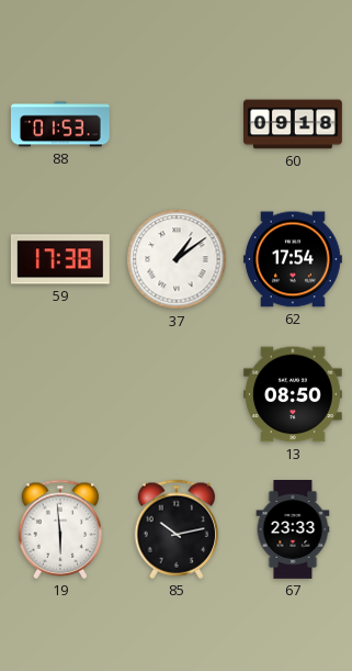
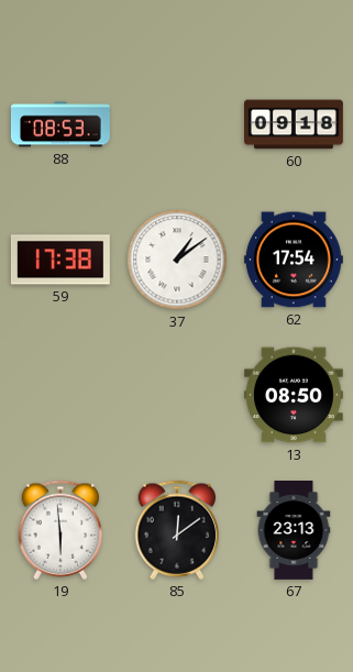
88: 01:53 -> 08:53 (60, 124)
85: 10:13 -> 12:09 (177, 530)
67: 23:33 -> 23:13 (294, 531)
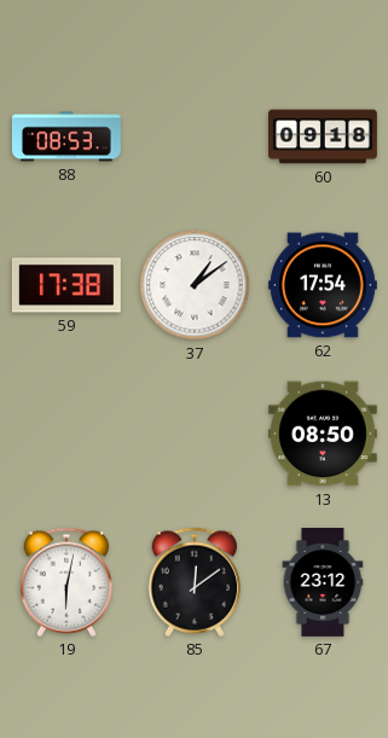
19: 5:59 -> 6:02 (66, 582)
67: 23:13 -> 23:12 (323, 583)
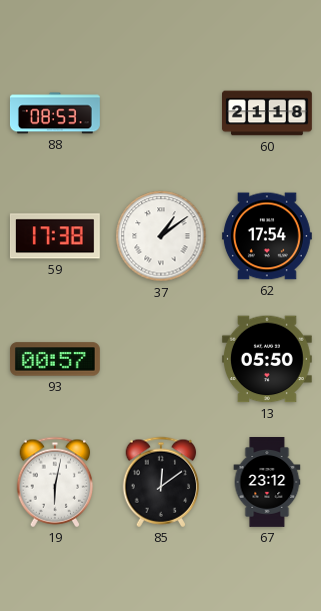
60: 09:18 -> 21:18 (268, 113)
93: none -> 00:57 (55, 359)
13: 08:50 -> 05:50 (267, 359)
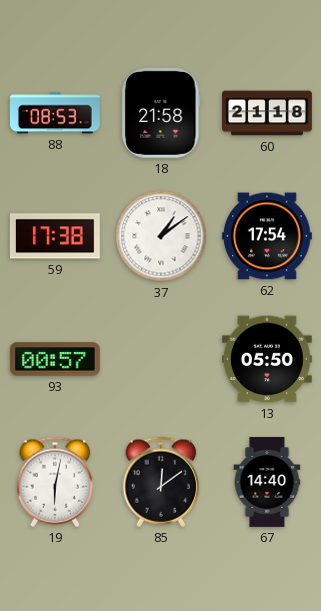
18: none -> 21:58 (161, 113)
67: 23:12 -> 14:40 (267, 483)
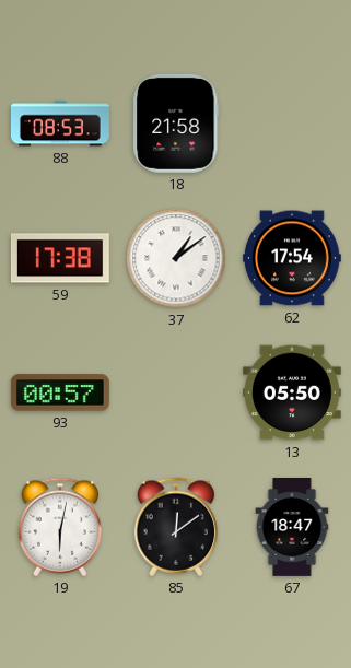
60: 21:18 -> none (268, 113)
67: 14:40 -> 18:47 (292, 528)
